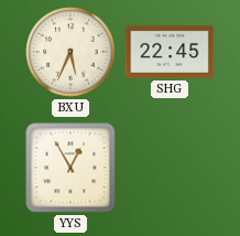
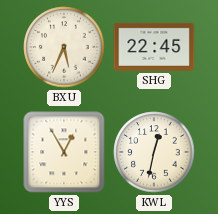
KWL: none -> 12:32 (154, 152)
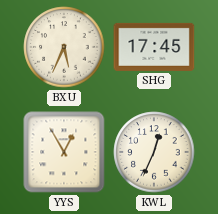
SHG: 22:45 -> 17:45 (154, 47)
KWL: 12:32 -> 12:34 (154, 152)
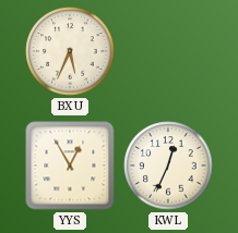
SHG: 17:45 -> none (154, 47)
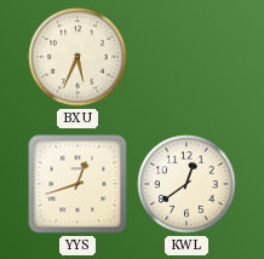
YYS: 12:55 -> 12:42 (78, 184)
KWL: 12:34 -> 12:39 (186, 184)
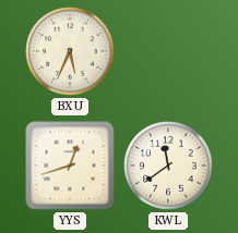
KWL: 12:39 -> 11:39 (168, 165)
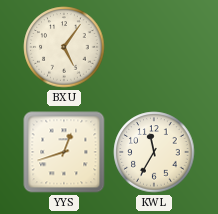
BXU: 5:34 -> 5:06 (64, 47)
KWL: 11:39 -> 11:35 (154, 152)
